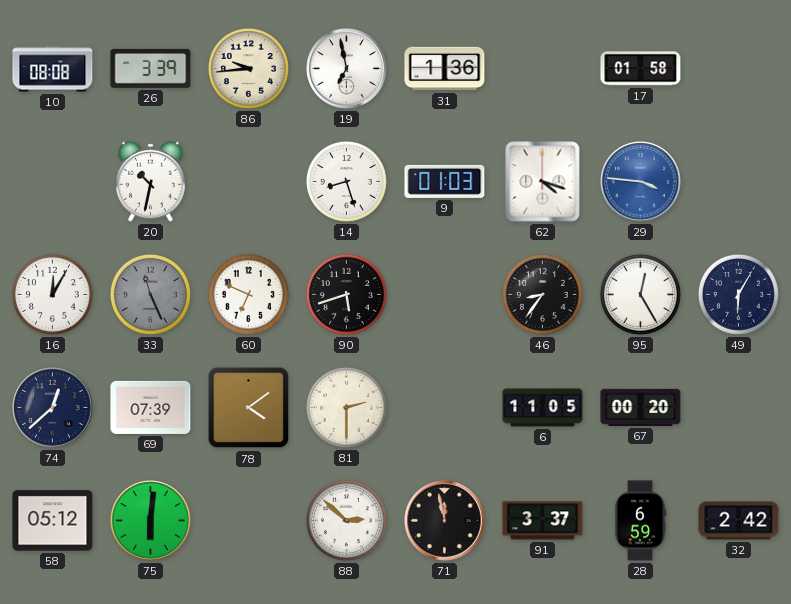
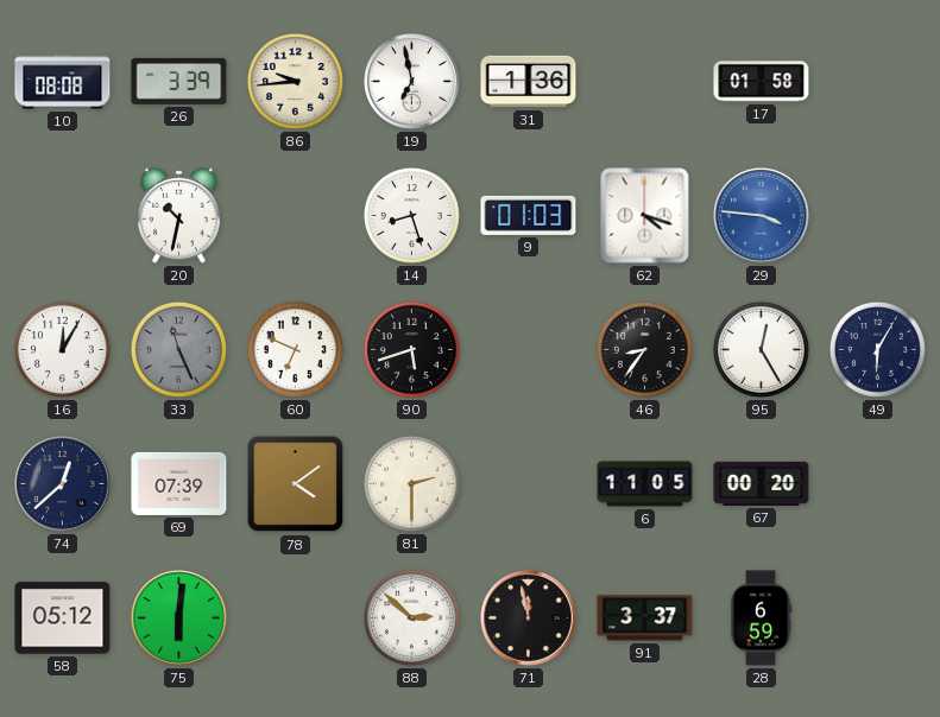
32: 2:42 -> none (739, 521)
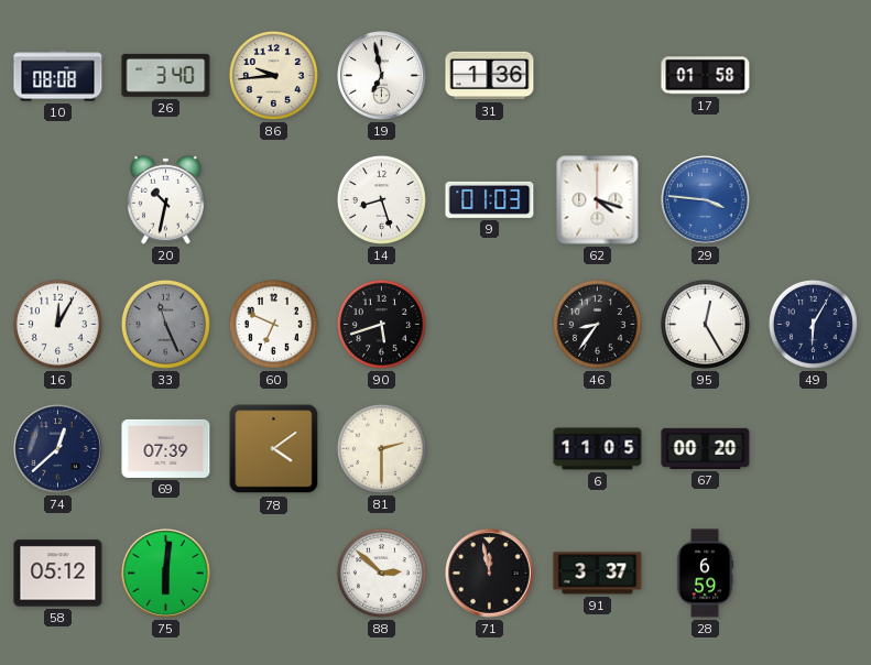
26: 3:39 -> 3:40 (166, 75)
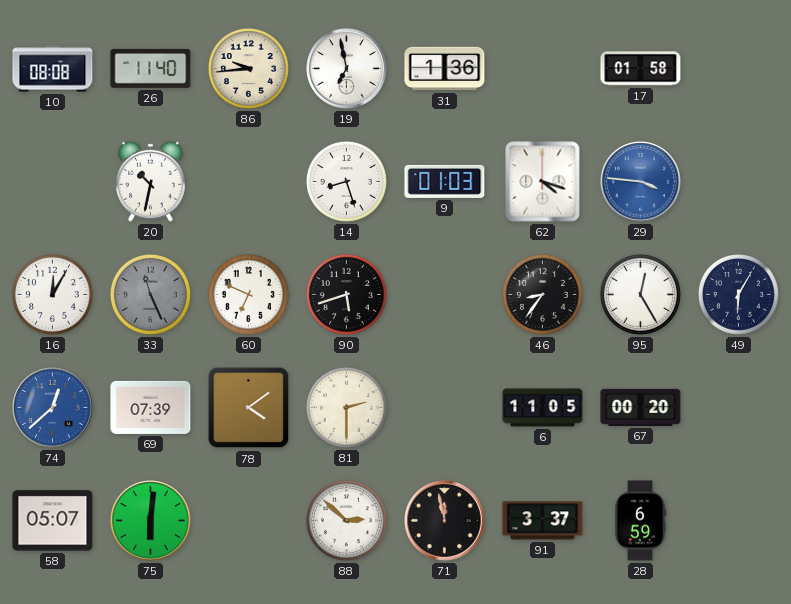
26: 3:40 -> 11:40 (151, 68)
74 dial: navy -> blue (53, 408)
58: 05:12 -> 05:07 (53, 521)
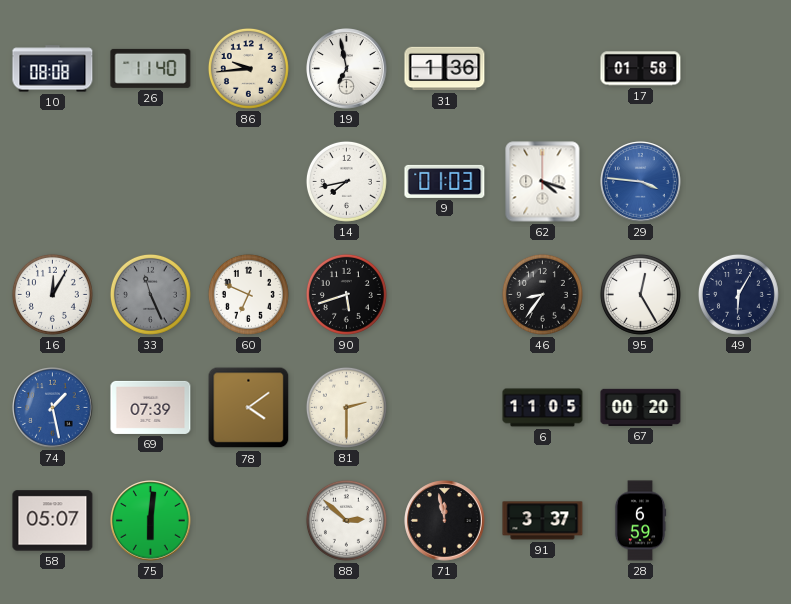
20: 10:32 -> none (151, 181)
14: 8:27 -> 7:43 (346, 181)
74: 12:38 -> 1:28 (53, 408)
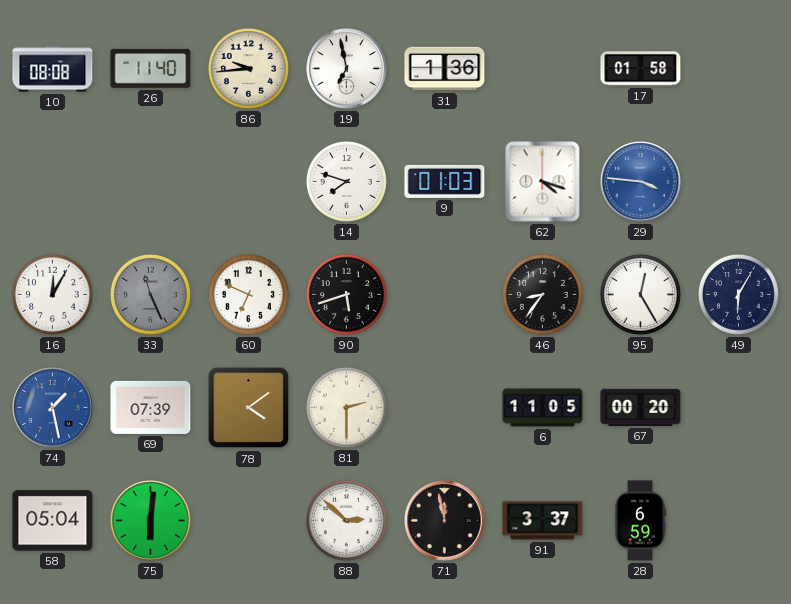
14: 7:43 -> 7:48 (346, 181)
58: 05:07 -> 05:04 (53, 521)
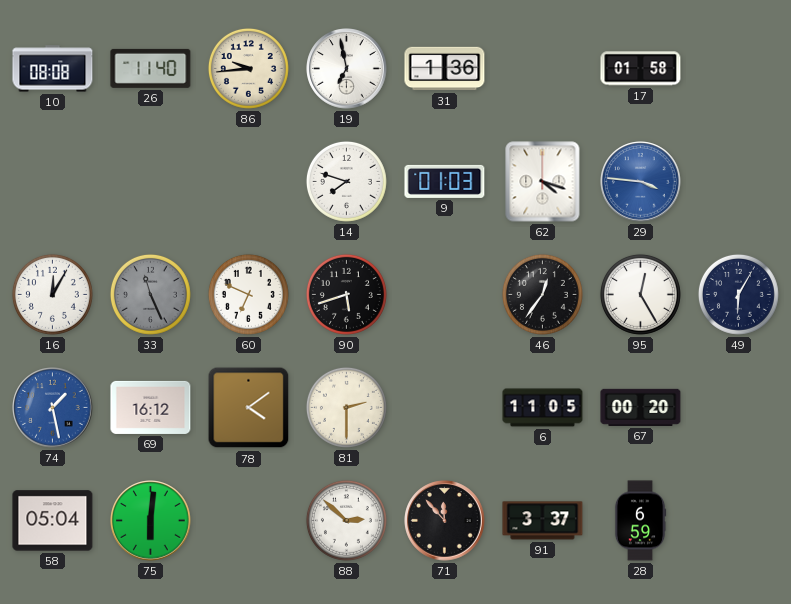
46: 8:36 -> 12:36 (542, 294)
69: 07:39 -> 16:12 (151, 407)
71: 11:58 -> 11:53 (445, 521)
